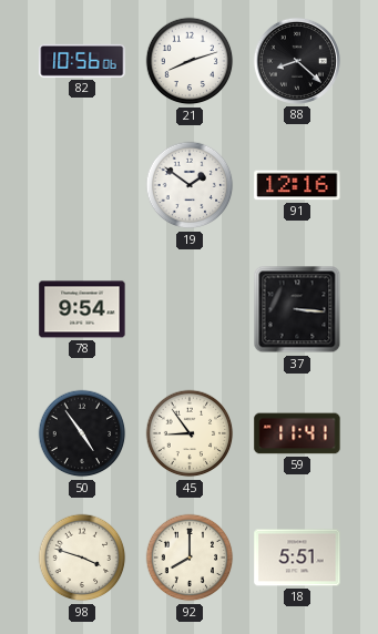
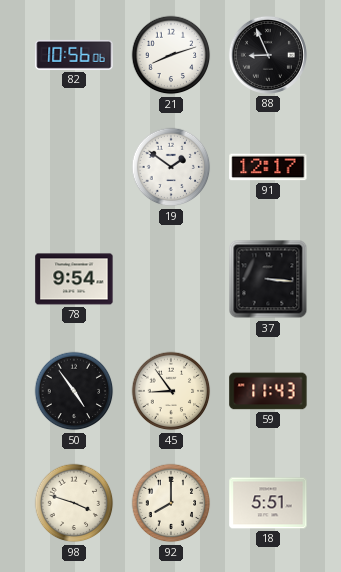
88: 8:22 -> 8:56 (268, 55)
91: 12:16 -> 12:17 (268, 167)
59: 11:41 -> 11:43 (268, 391)
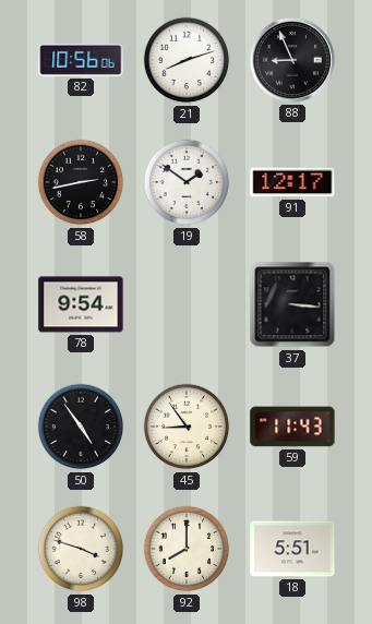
58: none -> 2:43 (81, 182)
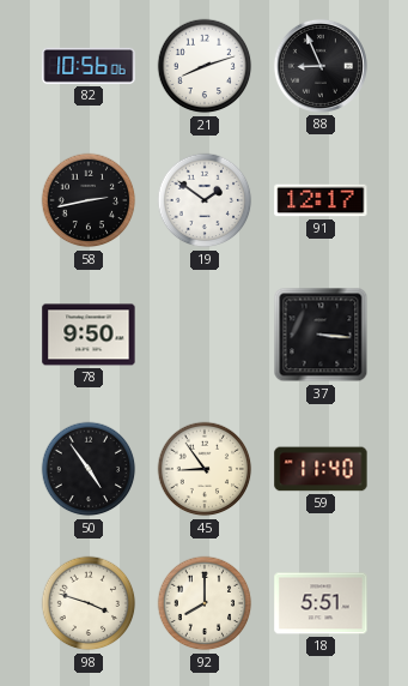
78: 9:54 -> 9:50 (89, 335)
59: 11:43 -> 11:40 (321, 469)
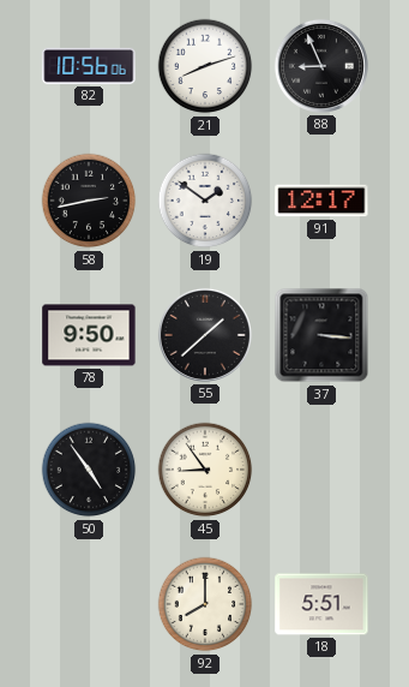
55: none -> 1:38 (205, 335)
59: 11:40 -> none (321, 469)
98: 3:48 -> none (89, 603)
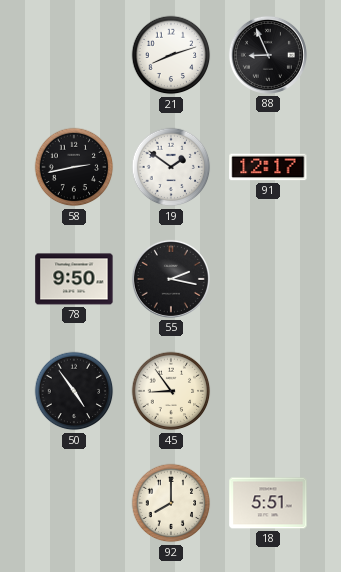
82: 10:56 -> none (89, 66)
55: 1:38 -> 2:17 (171, 279)
37: 3:16 -> none (321, 335)
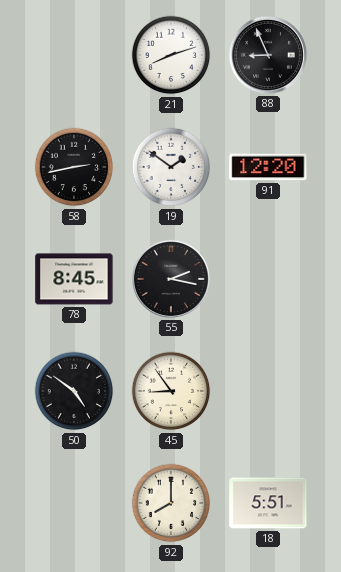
91: 12:17 -> 12:20 (268, 167)
78: 9:50 -> 8:45 (74, 279)
50: 4:54 -> 4:51 (74, 391)
